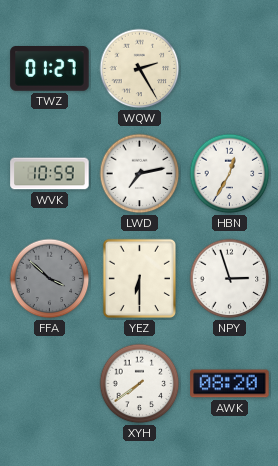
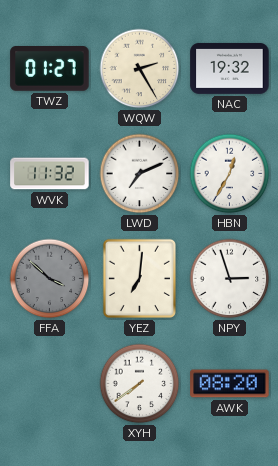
NAC: none -> 19:32 (230, 68)
WVK: 10:59 -> 11:32 (50, 174)
LWD: 7:13 -> 7:11 (140, 174)
YEZ: 6:30 -> 7:01 (139, 278)
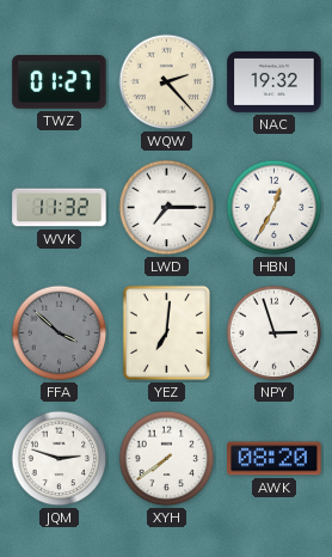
WQW: 2:25 -> 2:23 (167, 82)
LWD: 7:11 -> 7:15 (167, 208)
JQM: none -> 2:48 (60, 459)
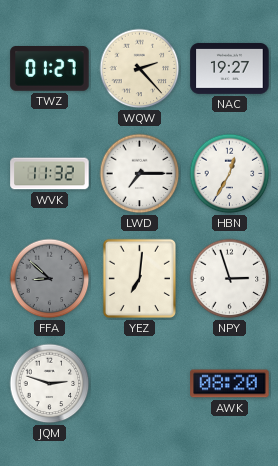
NAC: 19:32 -> 19:27 (230, 68)
FFA: 3:52 -> 8:52 (50, 279)
XYH: 7:39 -> none (167, 459)
